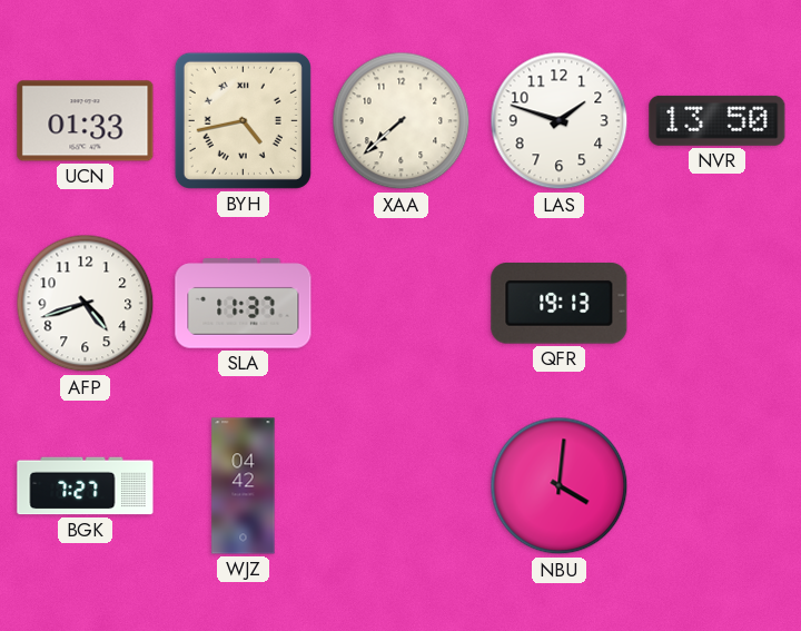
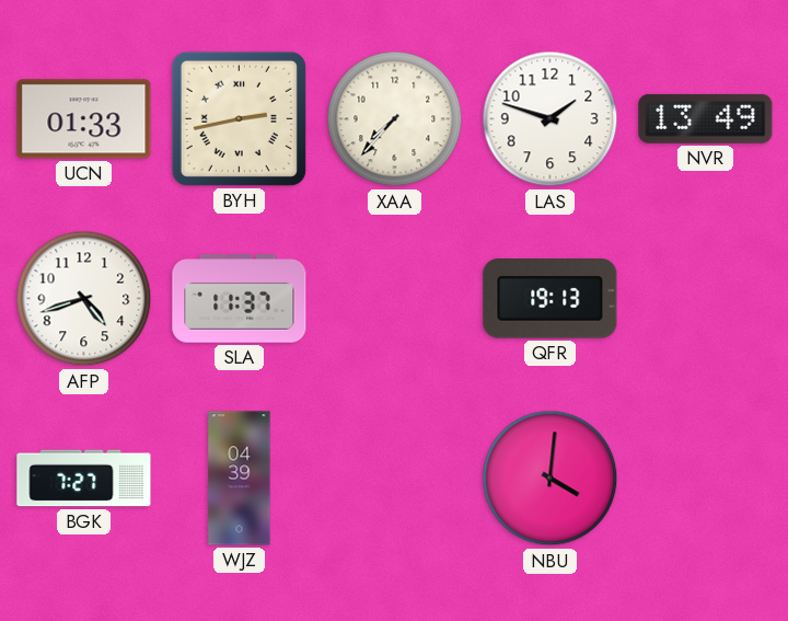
BYH: 4:43 -> 2:43 (239, 118)
XAA: 7:38 -> 7:37 (395, 119)
NVR: 13:50 -> 13:49 (706, 118)
WJZ: 04:42 -> 04:39 (240, 479)
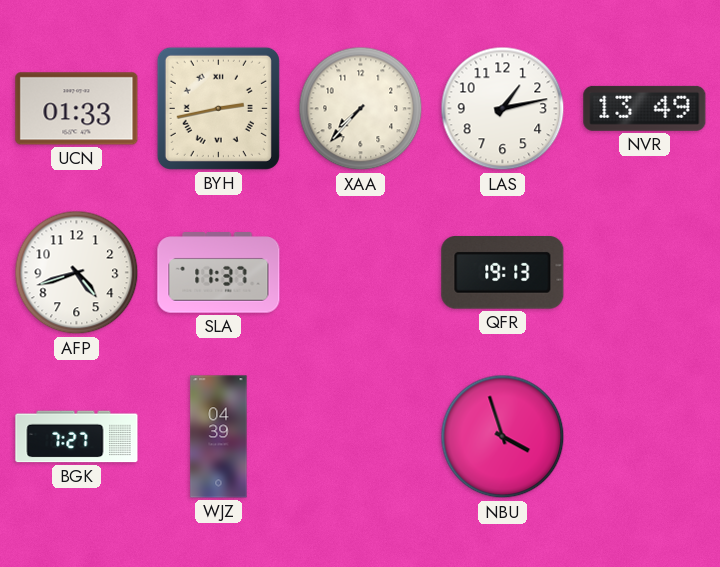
LAS: 1:48 -> 1:13 (503, 109)
NBU: 4:01 -> 3:57 (503, 437)
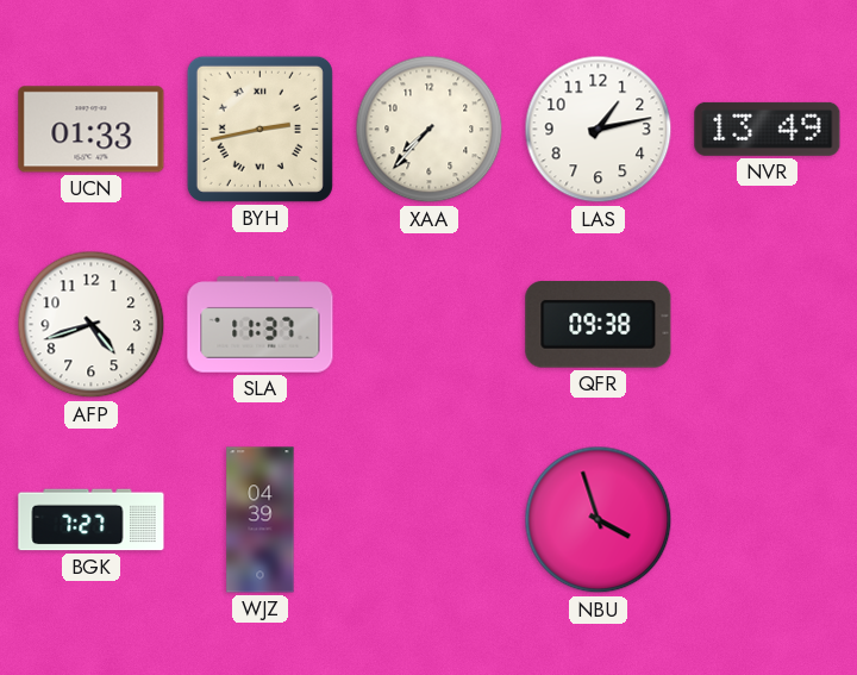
QFR: 19:13 -> 09:38 (599, 325)
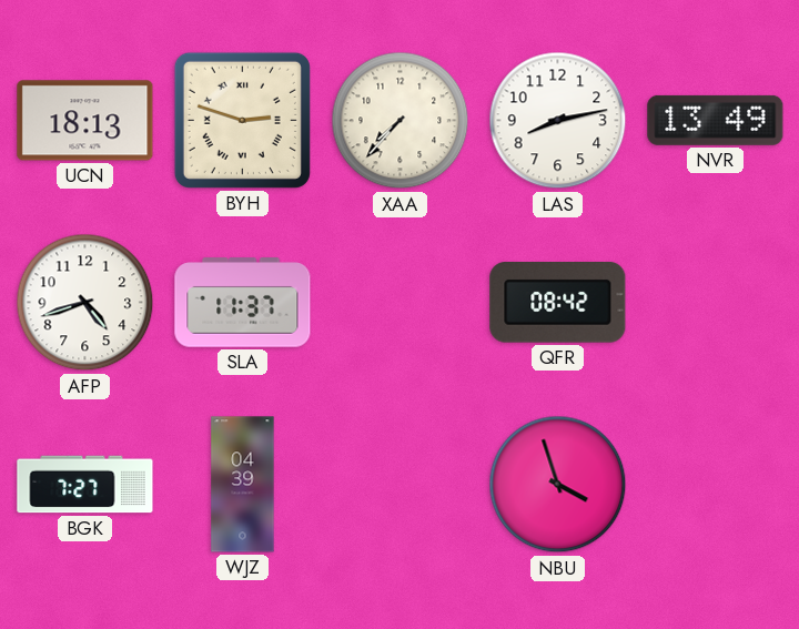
UCN: 01:33 -> 18:13 (85, 121)
BYH: 2:43 -> 2:48 (242, 120)
LAS: 1:13 -> 8:13 (558, 121)
QFR: 09:38 -> 08:42 (558, 303)
